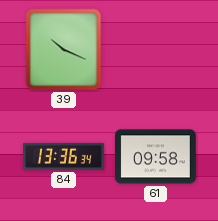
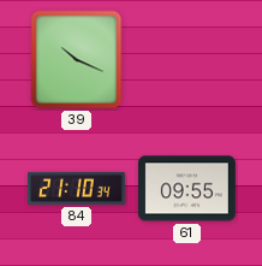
84: 13:36 -> 21:10 (77, 188)
61: 09:58 -> 09:55 (186, 189)
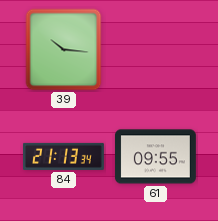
39: 10:19 -> 10:16 (64, 50)
84: 21:10 -> 21:13 (64, 156)
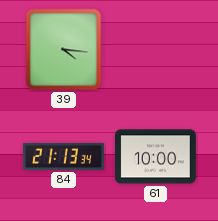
39: 10:16 -> 4:16 (64, 50)
61: 09:55 -> 10:00 (155, 157)
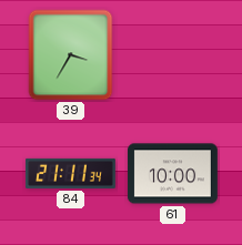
39: 4:16 -> 3:35 (71, 55)
84: 21:13 -> 21:11 (71, 173)
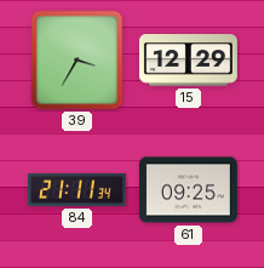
15: none -> 12:29 (188, 61)
61: 10:00 -> 09:25 (188, 190)
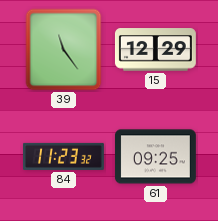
39: 3:35 -> 11:24 (64, 50)
84: 21:11 -> 11:23 (64, 156)
